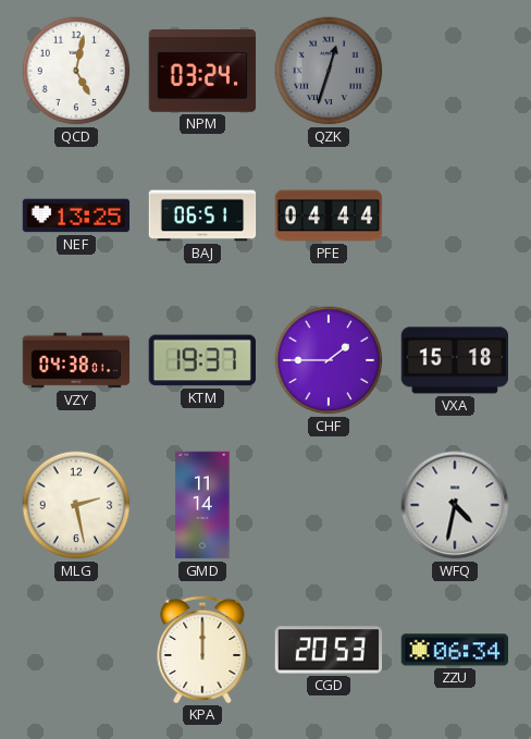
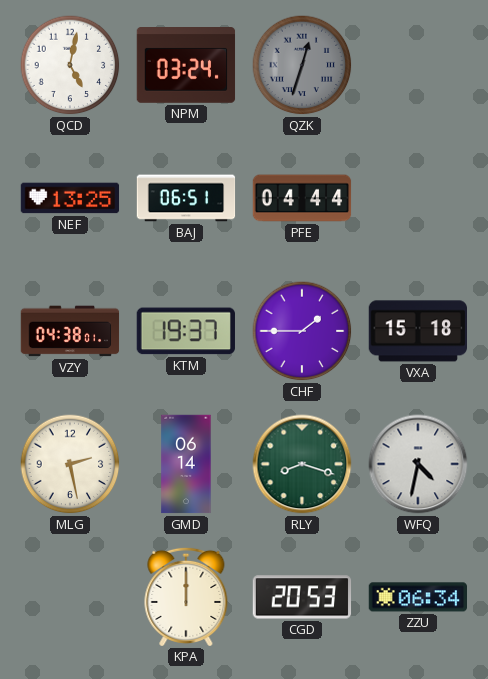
GMD: 11:14 -> 06:14 (186, 464)
RLY: none -> 8:18 (302, 464)
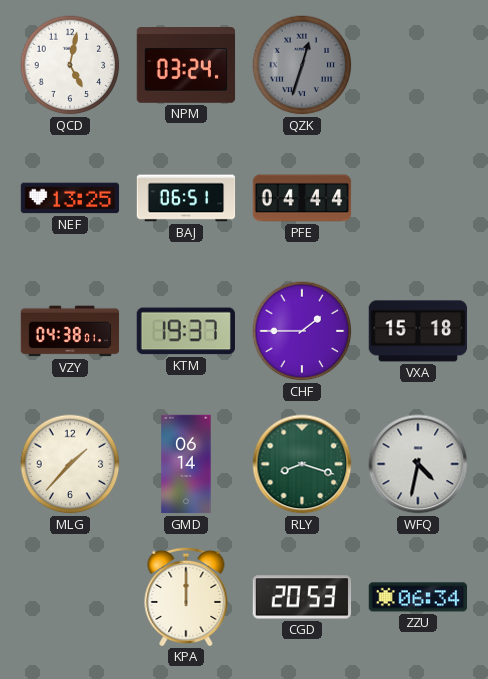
MLG: 2:28 -> 1:37 (70, 464)
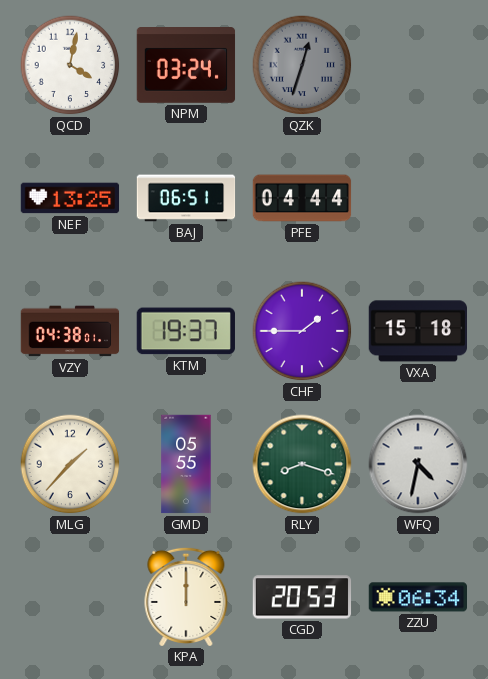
QCD: 5:02 -> 4:02 (70, 65)
GMD: 06:14 -> 05:55 (186, 464)
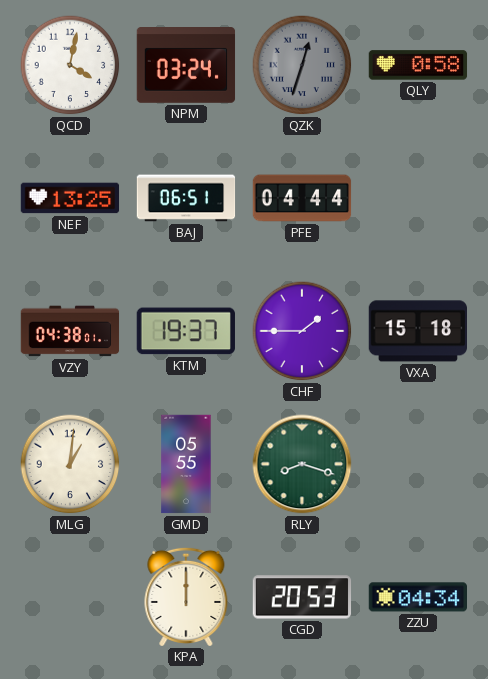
QLY: none -> 0:58 (418, 65)
MLG: 1:37 -> 1:01 (70, 464)
WFQ: 4:32 -> none (418, 464)
ZZU: 06:34 -> 04:34 (417, 597)
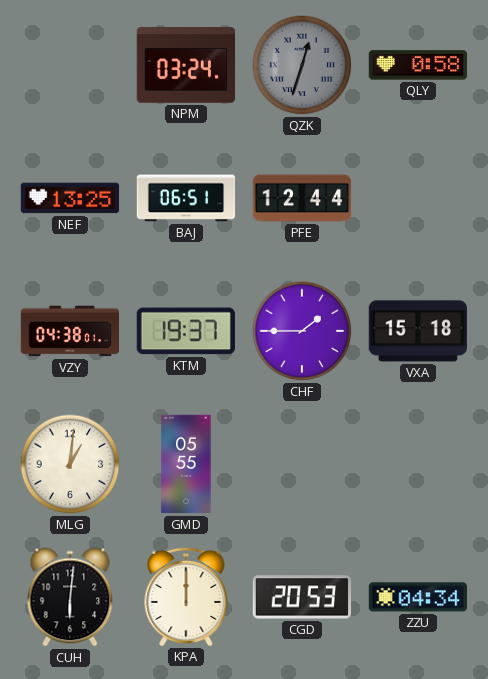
QCD: 4:02 -> none (70, 65)
PFE: 04:44 -> 12:44 (302, 198)
RLY: 8:18 -> none (302, 464)
CUH: none -> 6:01 (70, 597)
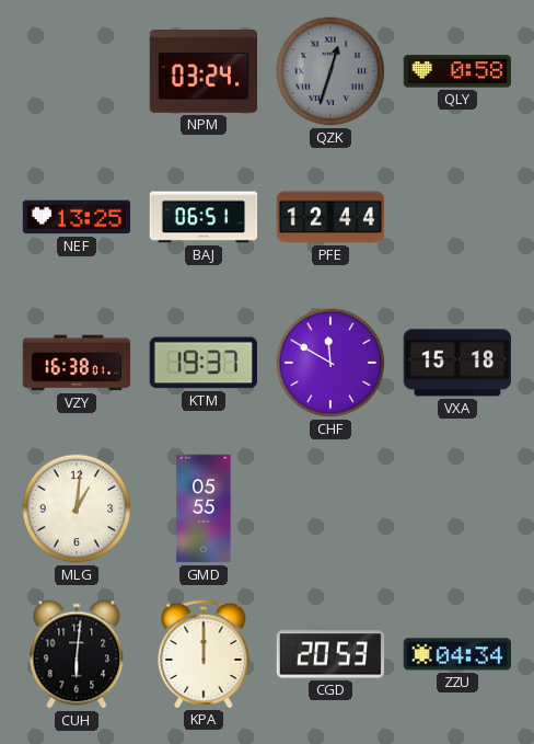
VZY: 04:38 -> 16:38 (77, 363)
CHF: 1:45 -> 11:50 (330, 363)
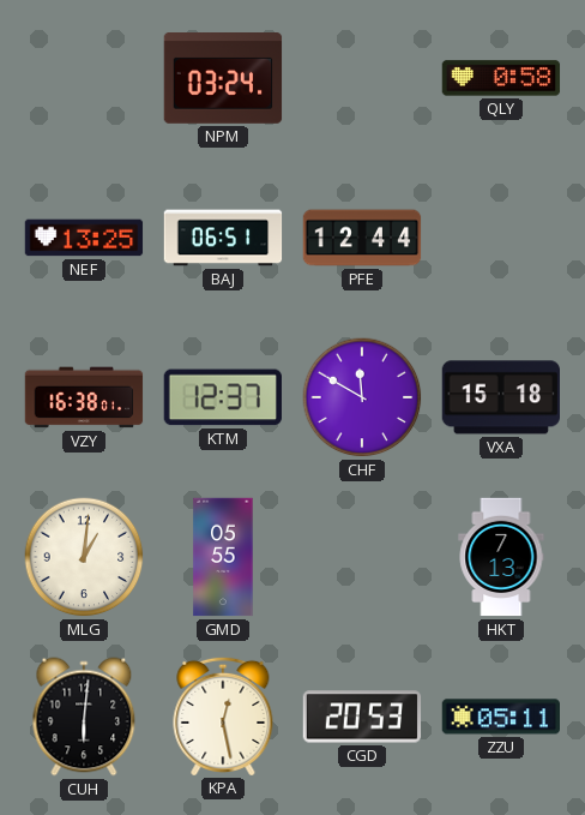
QZK: 12:33 -> none (330, 71)
KTM: 19:37 -> 12:37 (223, 397)
HKT: none -> 7:13 (501, 557)
KPA: 12:00 -> 12:28 (223, 715)
ZZU: 04:34 -> 05:11 (500, 717)
